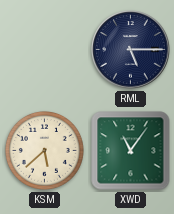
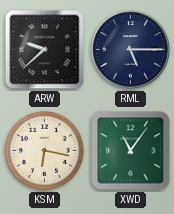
ARW: none -> 9:38 (45, 50)
KSM: 5:38 -> 6:17 (44, 150)
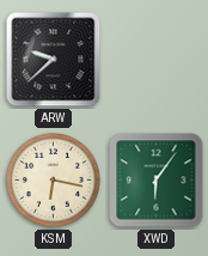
RML: 5:15 -> none (131, 50)
XWD: 11:06 -> 6:06 (157, 181)
